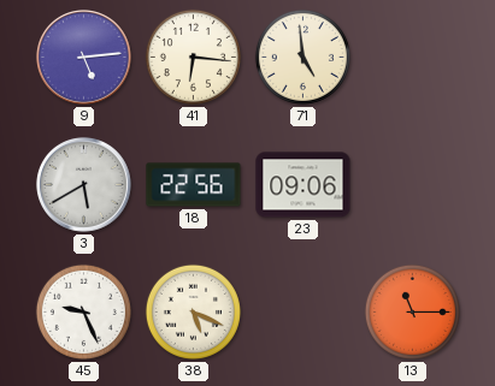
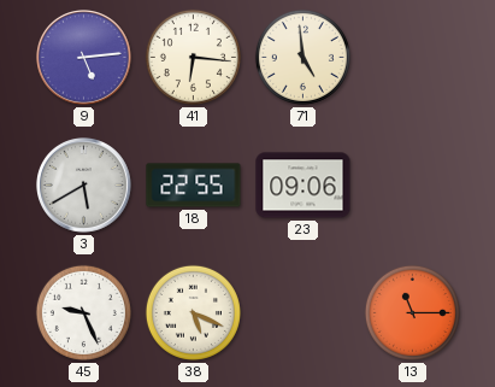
18: 22:56 -> 22:55 (194, 186)
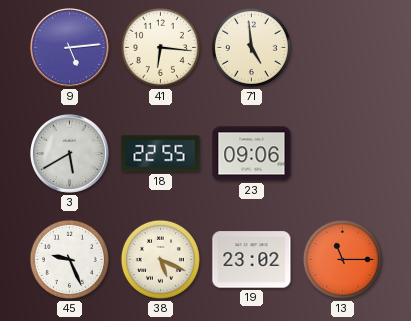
19: none -> 23:02 (252, 260)
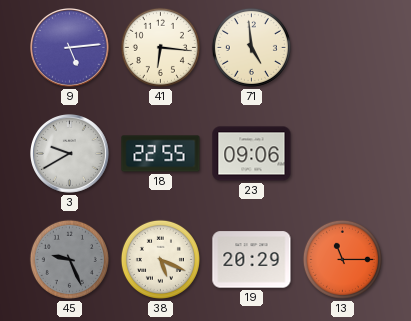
3: 5:40 -> 9:40 (70, 154)
45 dial: white -> grey (69, 259)
19: 23:02 -> 20:29 (252, 260)
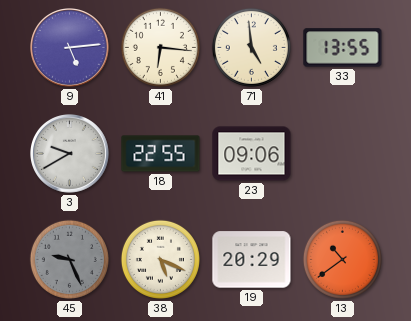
33: none -> 13:55 (343, 48)
13: 11:15 -> 10:39 (342, 259)
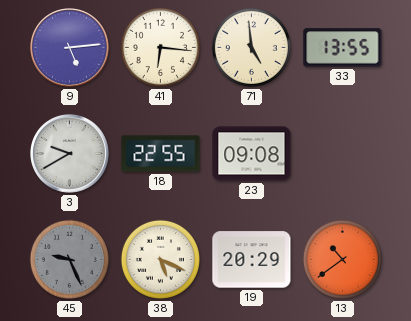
23: 09:06 -> 09:08 (252, 154)
